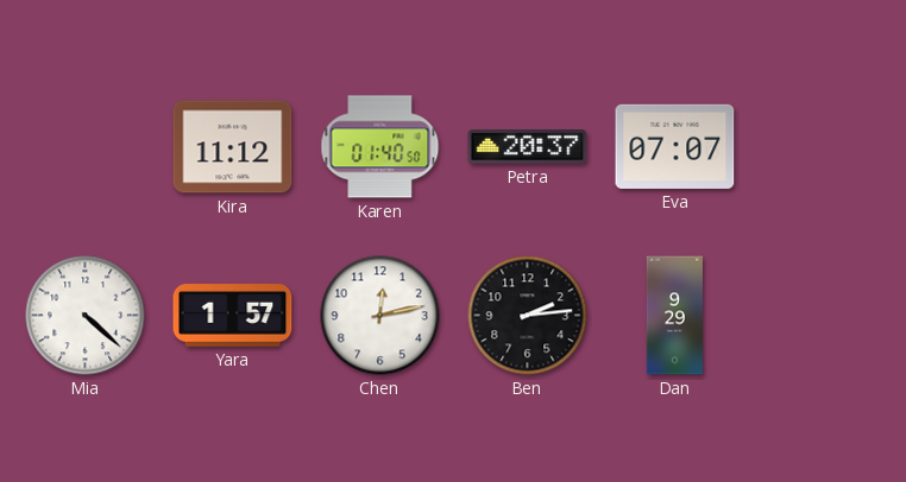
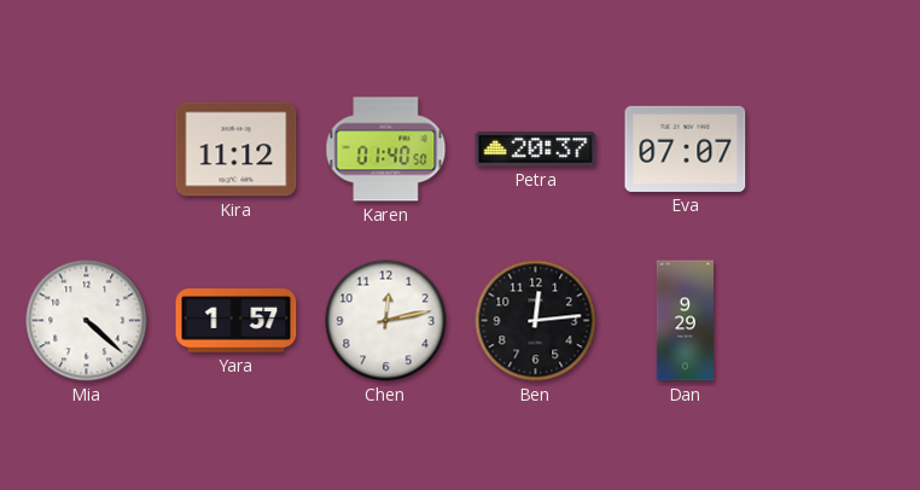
Ben: 2:14 -> 12:14 (536, 321)
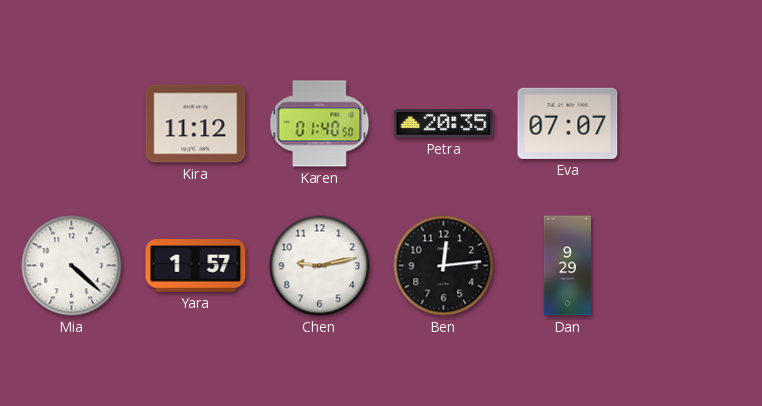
Petra: 20:37 -> 20:35 (444, 124)
Chen: 12:13 -> 9:13 (320, 266)
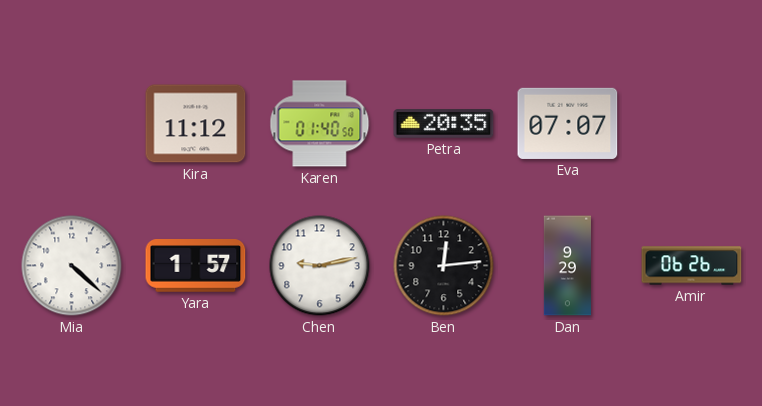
Amir: none -> 06:26 (692, 266)
